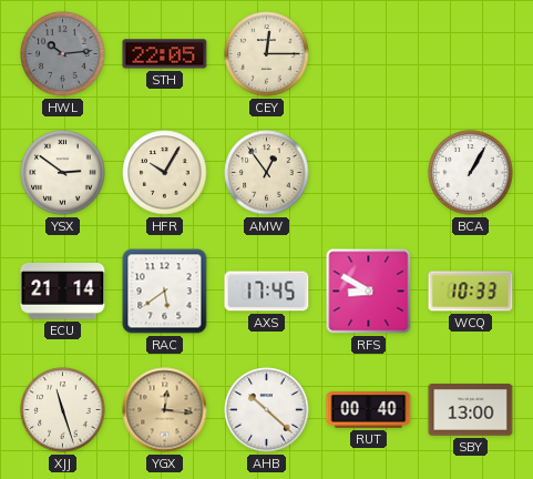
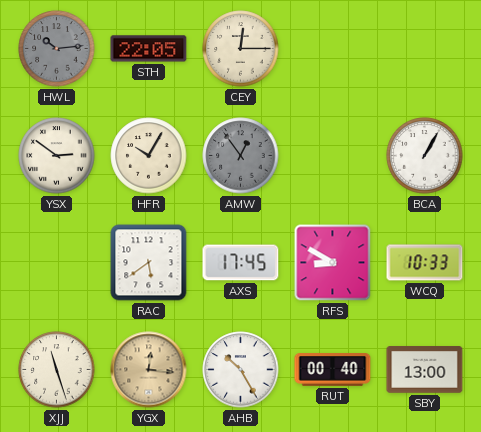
AMW dial: cream -> grey (241, 156)
ECU: 21:14 -> none (63, 292)
AHB: 10:22 -> 10:25 (241, 370)
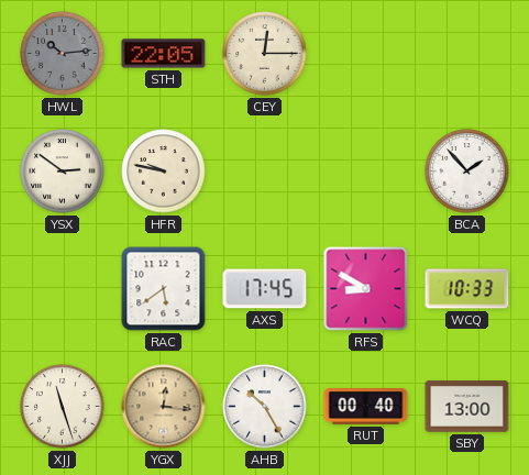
HFR: 10:05 -> 9:47 (164, 172)
AMW: 12:54 -> none (241, 156)
BCA: 1:05 -> 1:53 (467, 172)
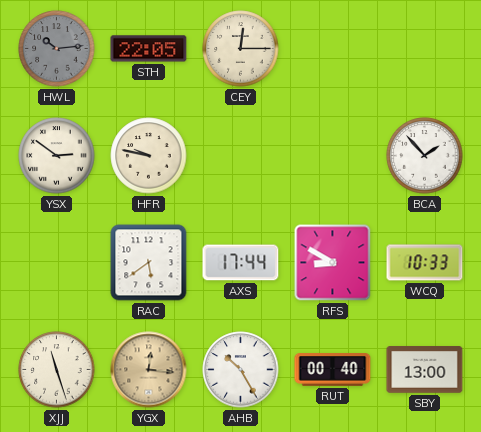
AXS: 17:45 -> 17:44 (241, 263)
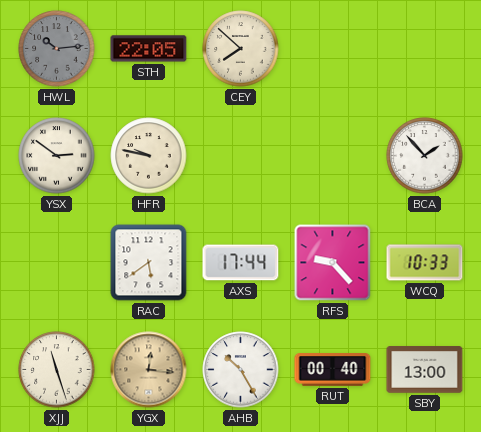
CEY: 12:15 -> 7:52 (241, 49)
RFS: 8:50 -> 9:23 (333, 263)
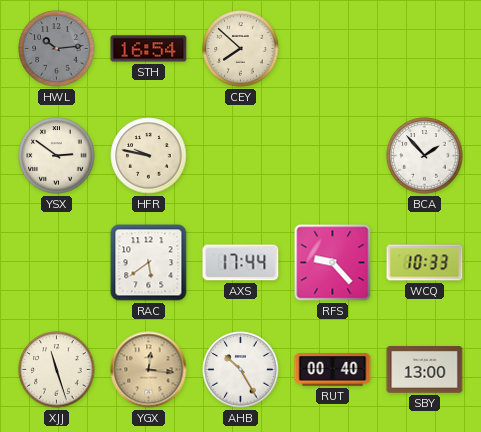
STH: 22:05 -> 16:54 (149, 49)
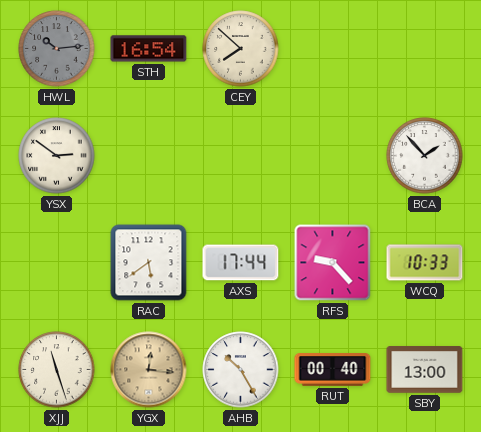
HFR: 9:47 -> none (149, 156)
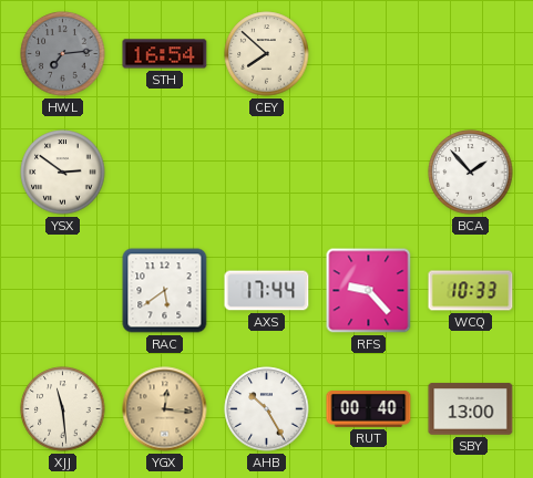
HWL: 10:14 -> 7:14 (63, 54)
XJJ: 11:27 -> 11:29 (63, 409)
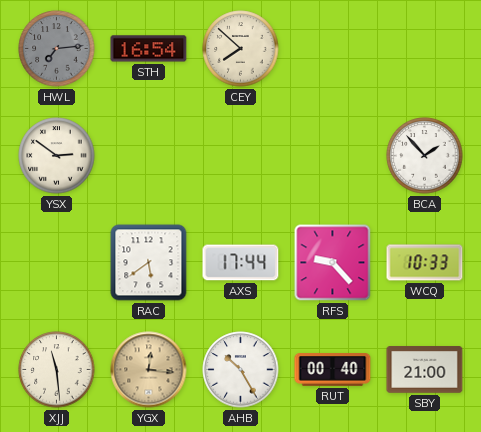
SBY: 13:00 -> 21:00 (425, 370)
